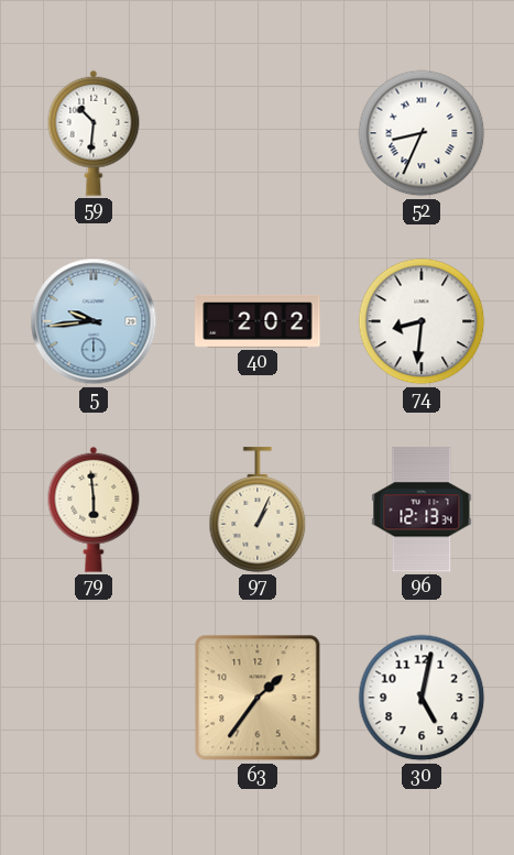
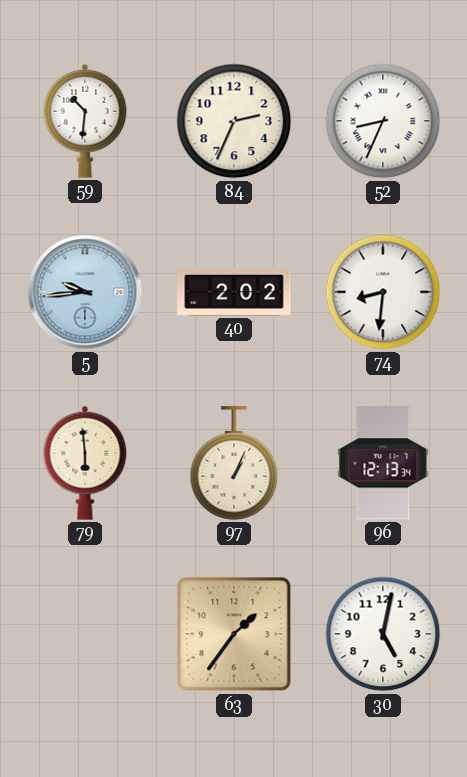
84: none -> 2:34 (234, 121)
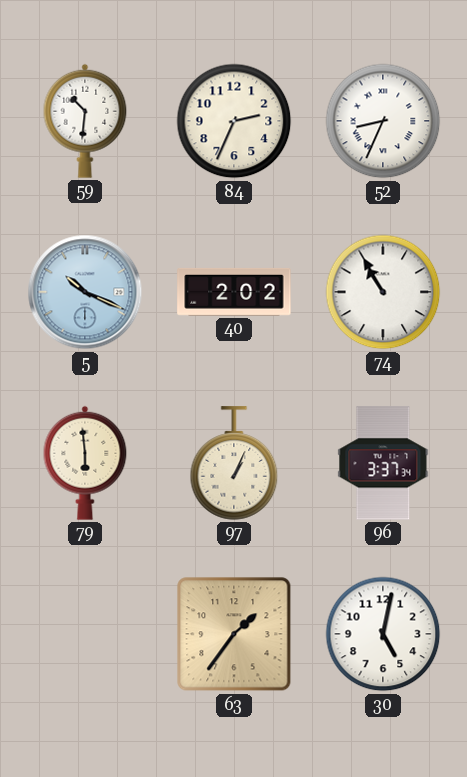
5: 9:44 -> 10:19 (85, 292)
74: 8:31 -> 10:55 (383, 292)
96: 12:13 -> 3:37 (383, 463)
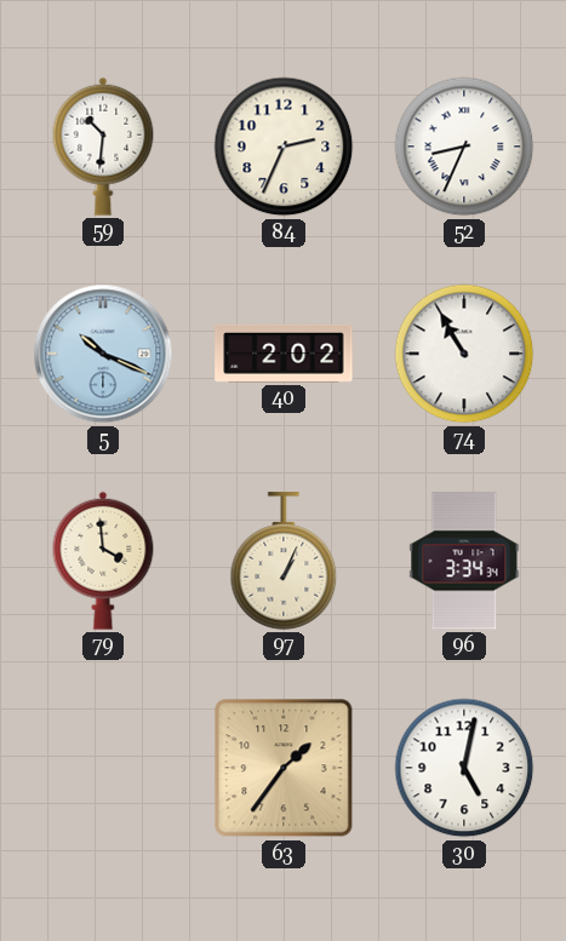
79: 5:59 -> 3:59 (103, 561)
96: 3:37 -> 3:34 (464, 561)
